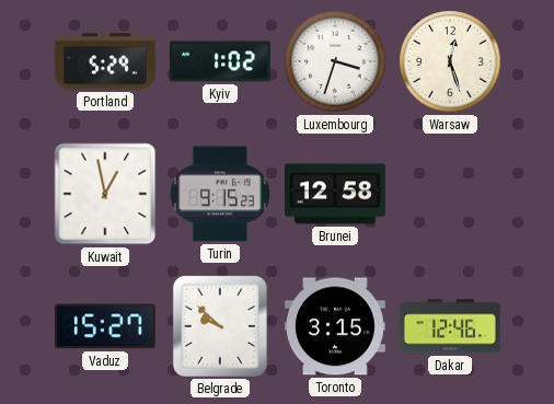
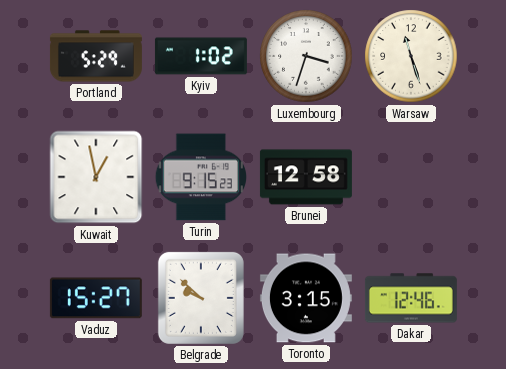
Warsaw: 12:27 -> 11:27 (411, 56)
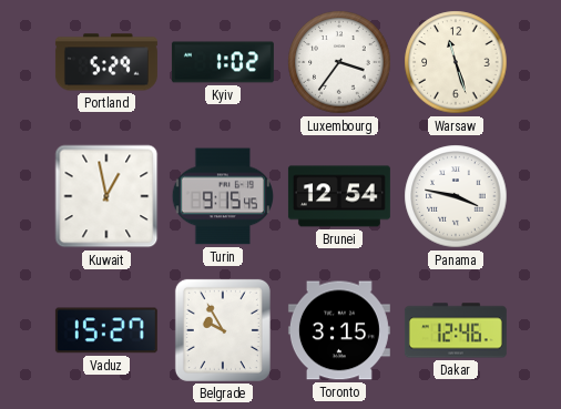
Luxembourg: 3:33 -> 3:36 (339, 62)
Turin: 9:15:23 -> 9:15:45 (222, 196)
Brunei: 12:58 -> 12:54 (339, 196)
Panama: none -> 3:47 (456, 196)
Belgrade: 9:52 -> 9:55 (223, 330)
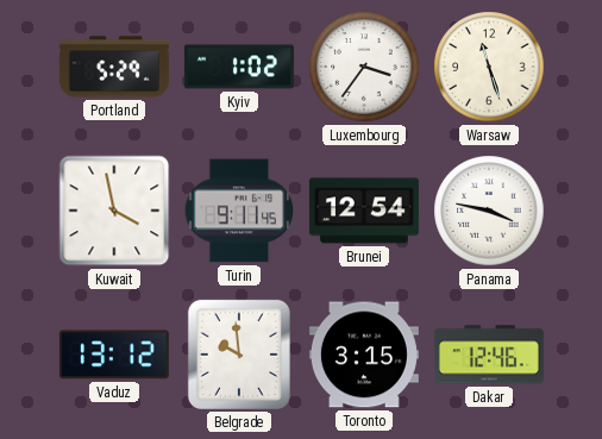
Kuwait: 12:58 -> 3:58 (114, 211)
Turin: 9:15 -> 9:11 (238, 211)
Vaduz: 15:27 -> 13:12 (114, 355)
Belgrade: 9:55 -> 9:59 (239, 355)
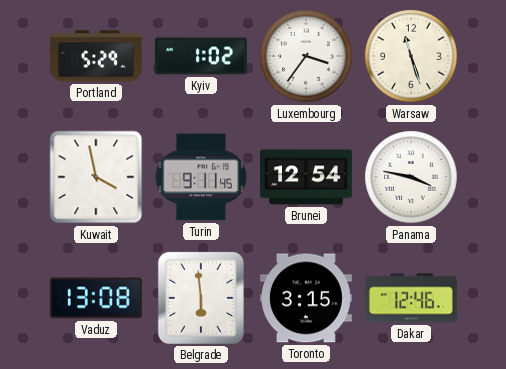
Vaduz: 13:12 -> 13:08 (96, 298)
Belgrade: 9:59 -> 5:59 (201, 298)
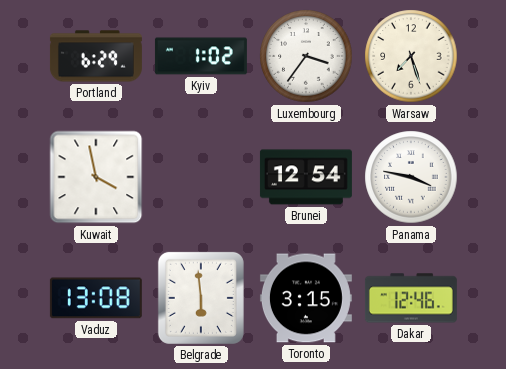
Portland: 5:29 -> 6:29 (96, 56)
Warsaw: 11:27 -> 7:27 (411, 56)
Turin: 9:11 -> none (200, 177)
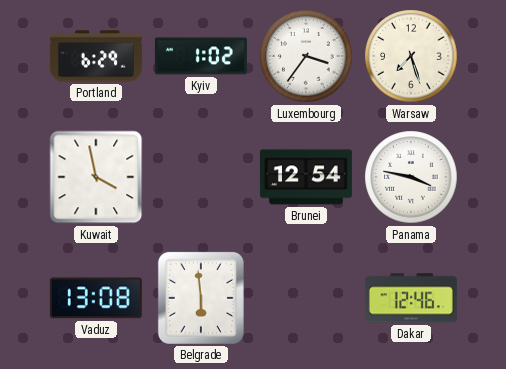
Toronto: 3:15 -> none (306, 298)
